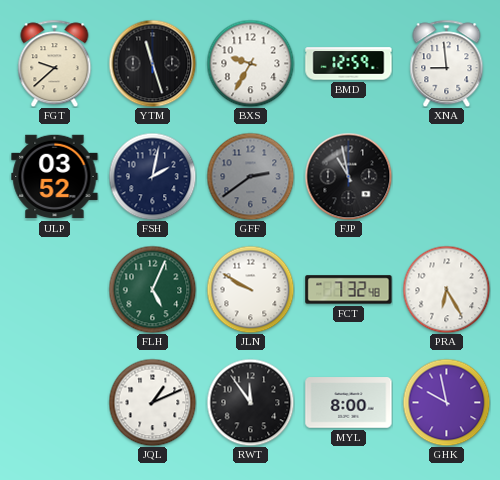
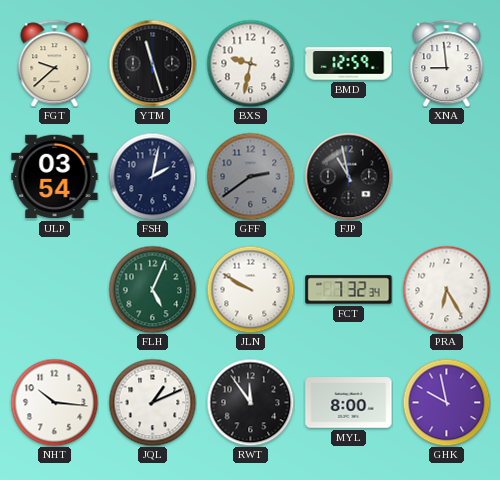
BXS: 9:35 -> 9:32 (250, 63)
ULP: 03:52 -> 03:54 (55, 177)
FCT: 7:32:48 -> 7:32:34 (349, 290)
NHT: none -> 10:16 (54, 402)
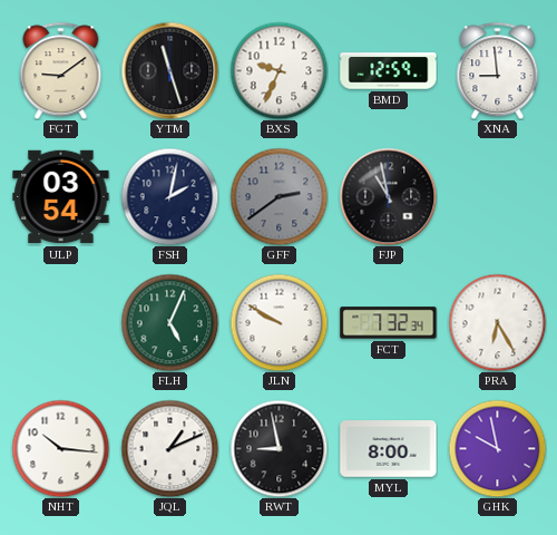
FGT: 9:38 -> 9:09 (61, 70)
BXS: 9:32 -> 9:34 (278, 70)
RWT: 11:54 -> 8:58 (278, 448)
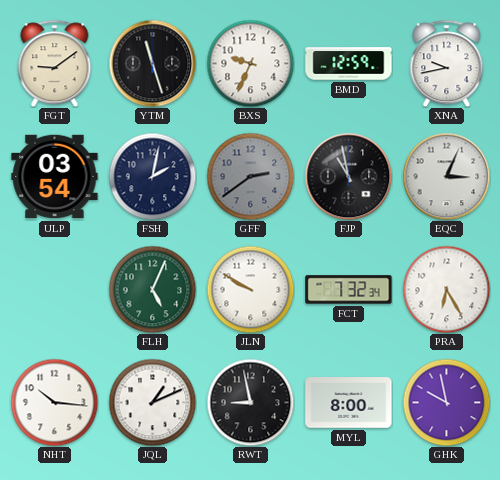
XNA: 8:59 -> 9:43 (447, 63)
EQC: none -> 3:04 (446, 176)
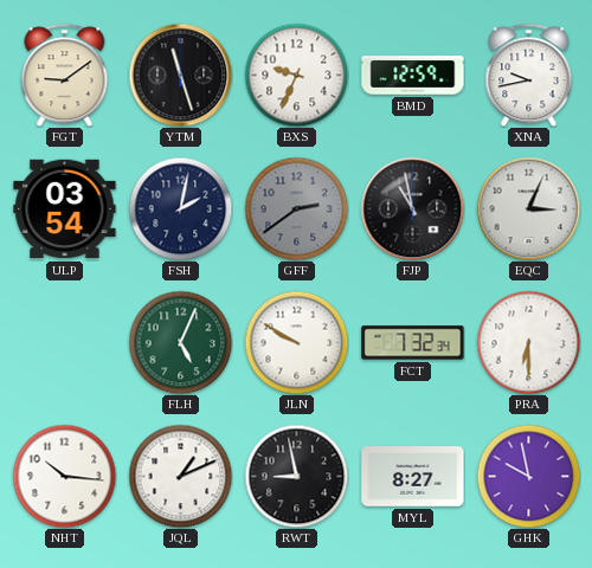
PRA: 6:25 -> 6:30 (528, 342)
MYL: 8:00 -> 8:27 (413, 477)
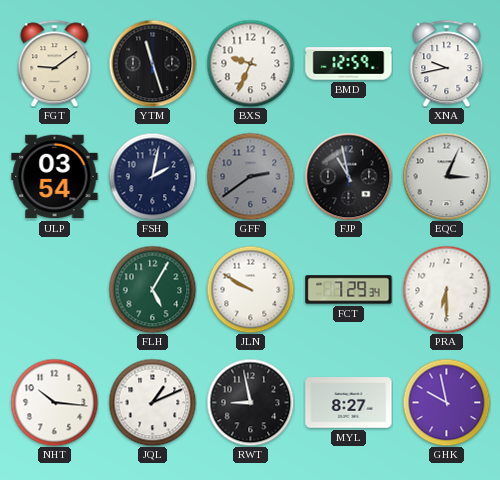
FLH: 5:04 -> 5:05 (152, 289)
FCT: 7:32 -> 7:29 (349, 290)
